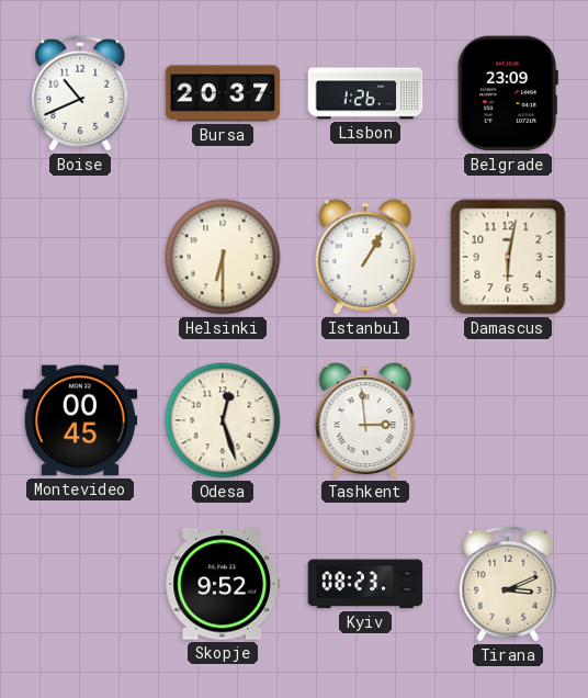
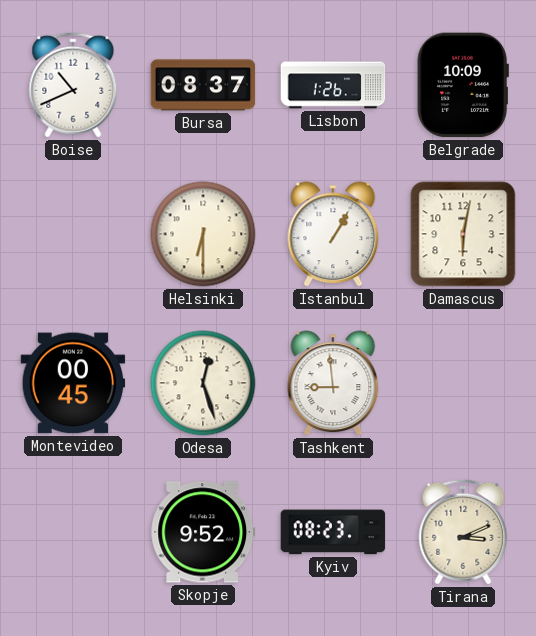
Bursa: 20:37 -> 08:37 (203, 85)
Belgrade: 23:09 -> 10:09 (463, 85)
Tashkent: 2:59 -> 8:59 (333, 383)
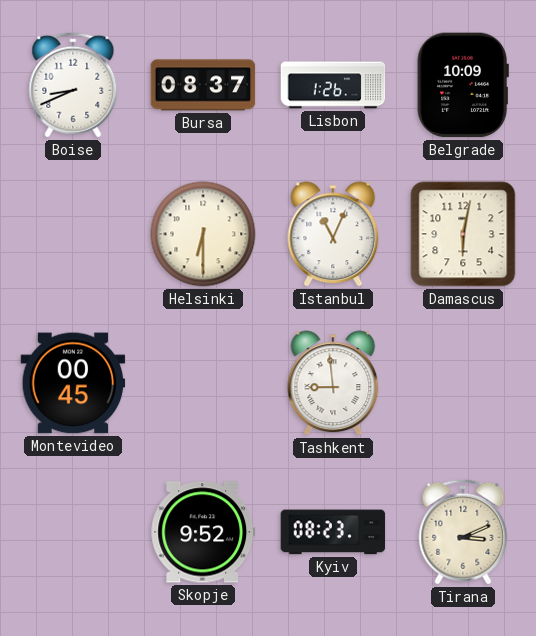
Boise: 10:41 -> 8:41 (73, 85)
Istanbul: 1:05 -> 11:04 (333, 234)
Odesa: 12:27 -> none (203, 383)
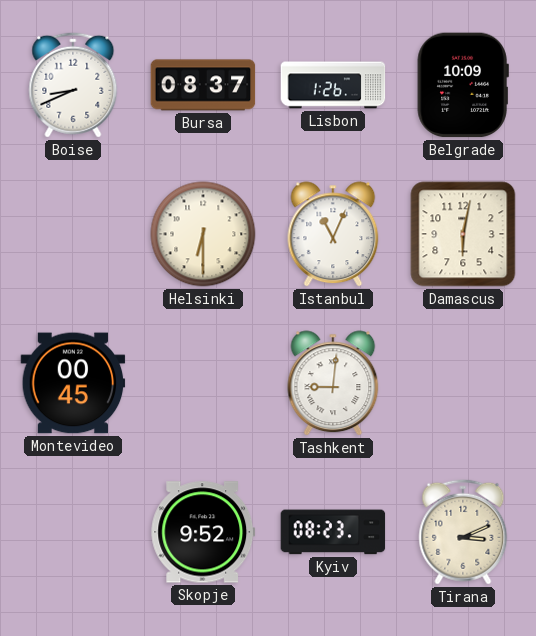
Tashkent: 8:59 -> 9:01 (333, 383)
